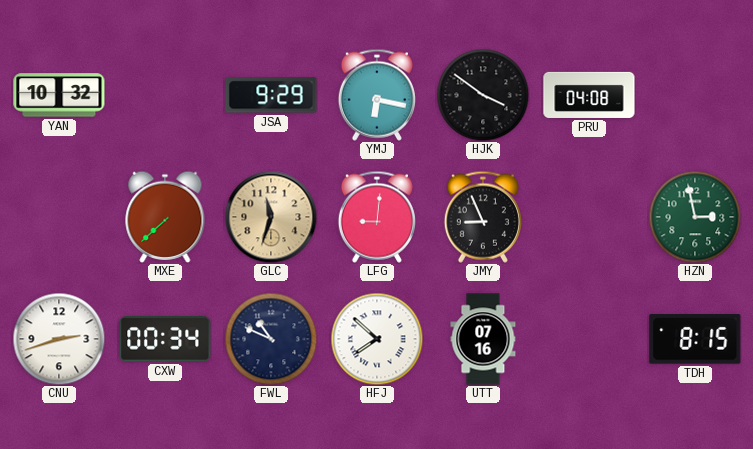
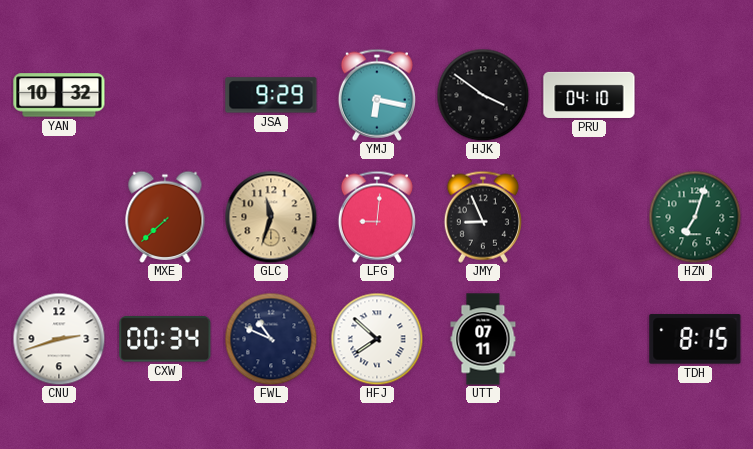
PRU: 04:08 -> 04:10 (589, 95)
HZN: 2:58 -> 7:03 (695, 217)
UTT: 07:16 -> 07:11 (483, 339)
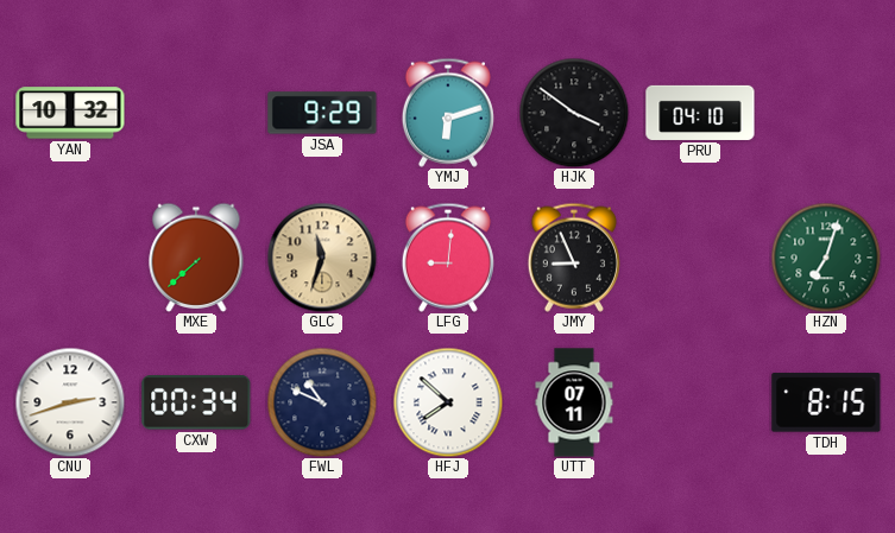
YMJ: 6:17 -> 6:12 (448, 113)
